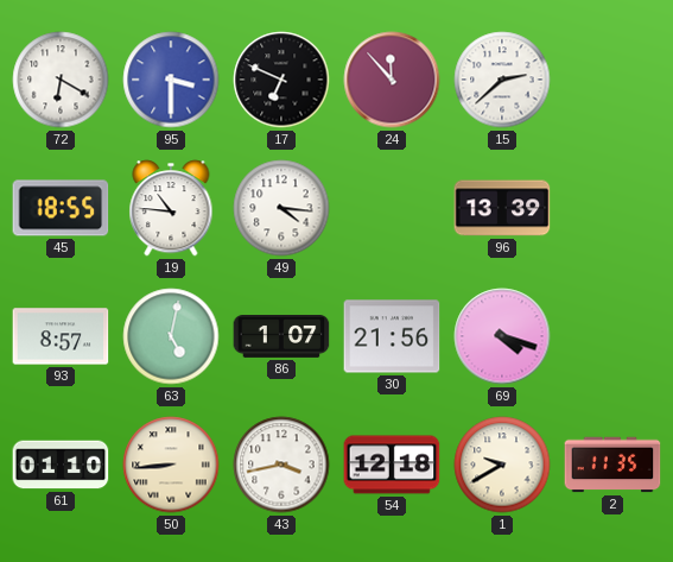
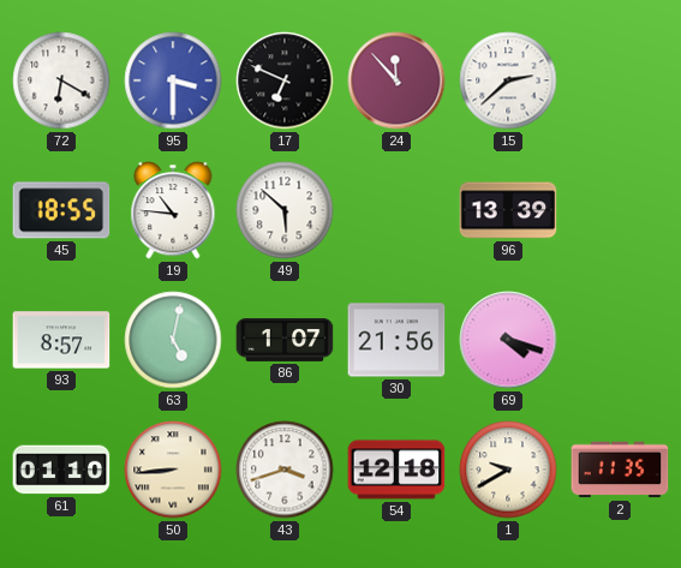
49: 4:16 -> 5:52 (285, 210)
43: 3:43 -> 3:42 (285, 470)
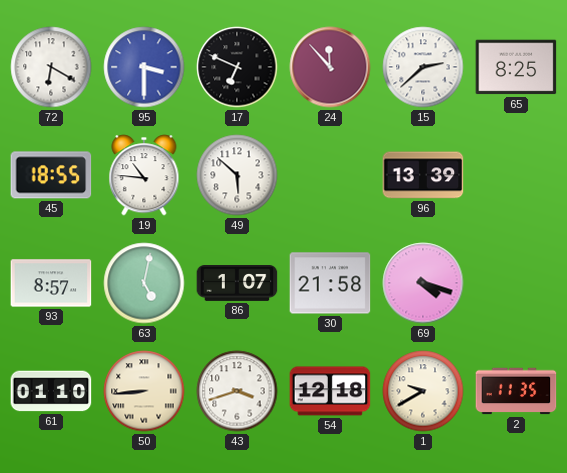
65: none -> 8:25 (516, 67)
30: 21:56 -> 21:58 (330, 283)
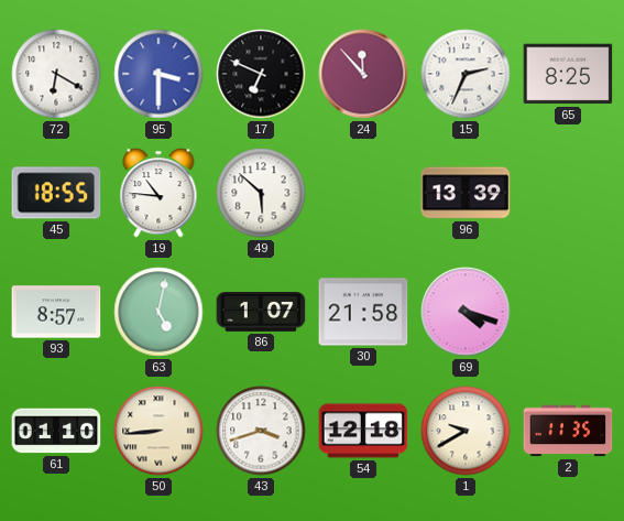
15: 2:38 -> 2:34 (466, 74)
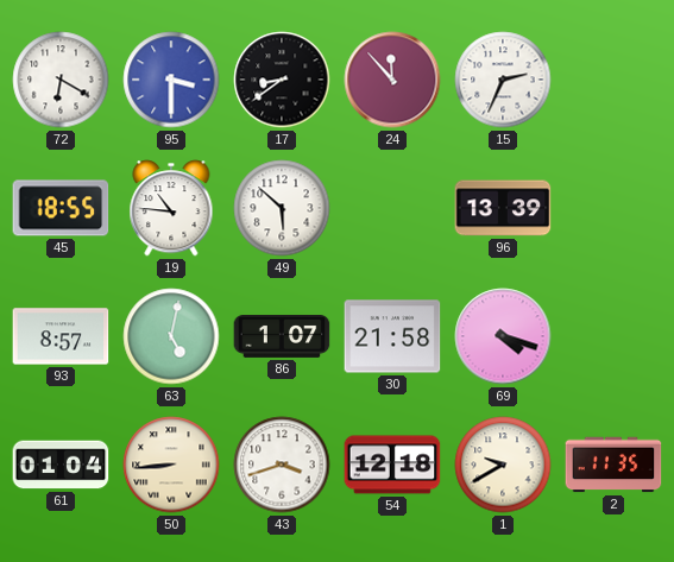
17: 6:49 -> 8:39 (282, 80)
65: 8:25 -> none (568, 74)
61: 01:10 -> 01:04 (61, 465)
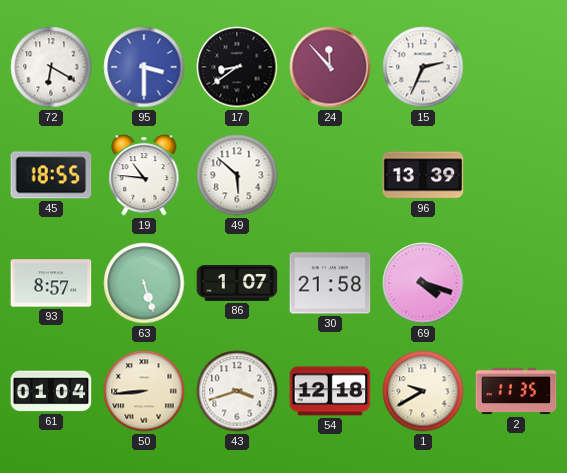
63: 5:02 -> 5:27 (144, 283)
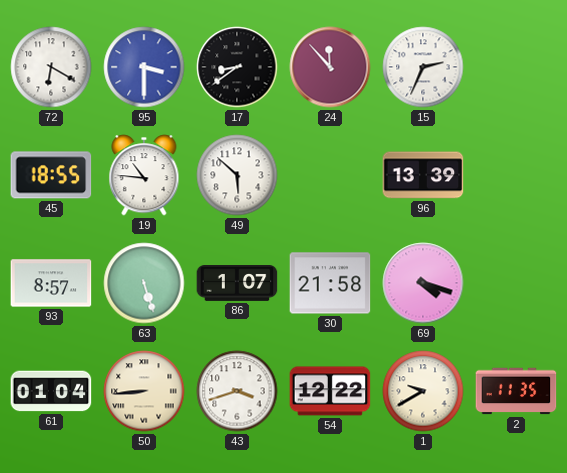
54: 12:18 -> 12:22 (330, 391)
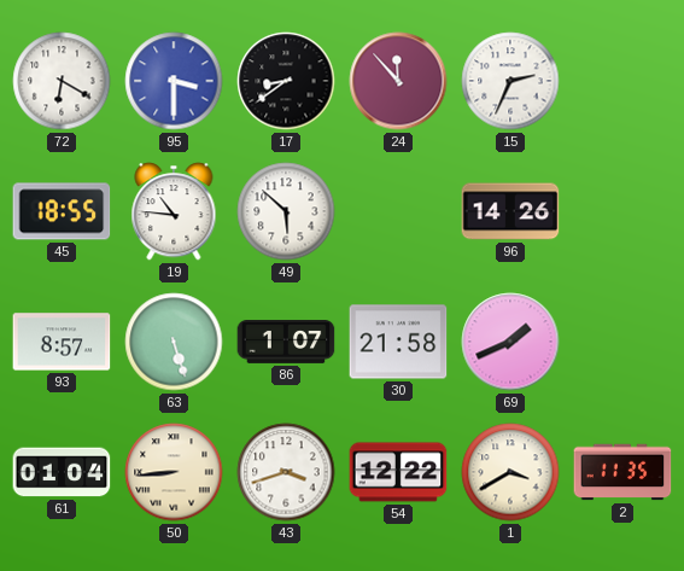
96: 13:39 -> 14:26 (510, 211)
69: 4:18 -> 1:41 (510, 342)
1: 9:40 -> 3:40 (510, 472)
